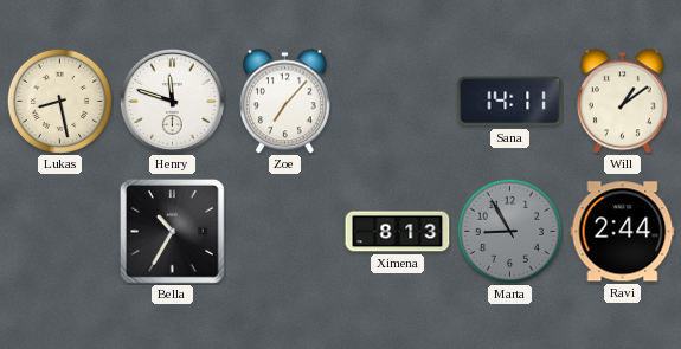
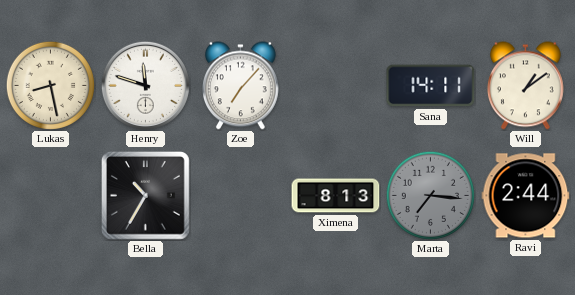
Marta: 8:55 -> 7:16 (430, 195)
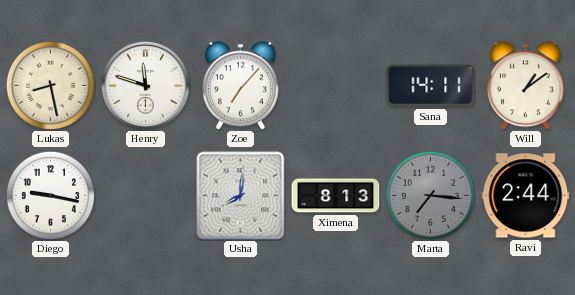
Diego: none -> 9:17 (50, 195)
Bella: 10:35 -> none (146, 196)
Usha: none -> 8:01 (241, 196)
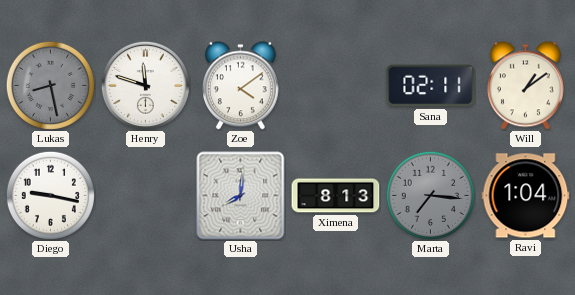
Lukas dial: cream -> grey (50, 85)
Zoe: 7:07 -> 4:09 (240, 86)
Sana: 14:11 -> 02:11 (431, 86)
Ravi: 2:44 -> 1:04 (526, 196)
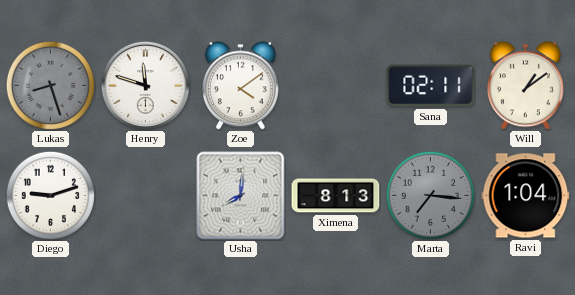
Lukas: 8:28 -> 8:27 (50, 85)
Diego: 9:17 -> 9:12 (50, 195)
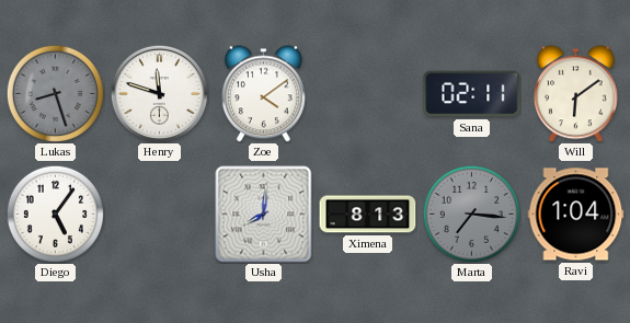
Will: 1:09 -> 6:09 (575, 94)
Diego: 9:12 -> 5:06 (55, 214)
